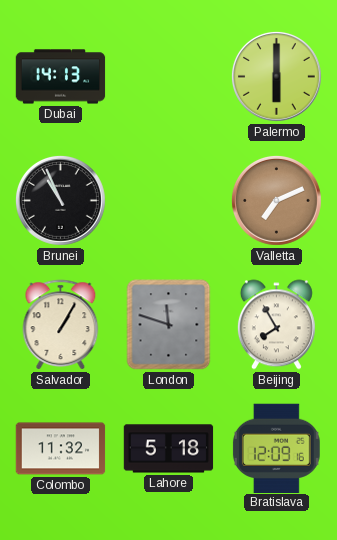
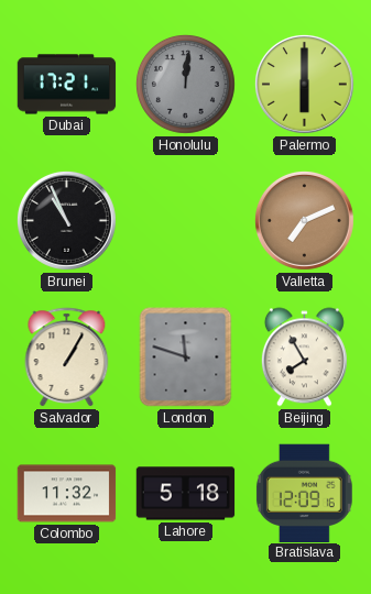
Dubai: 14:13 -> 17:21 (67, 85)
Honolulu: none -> 12:01 (186, 85)
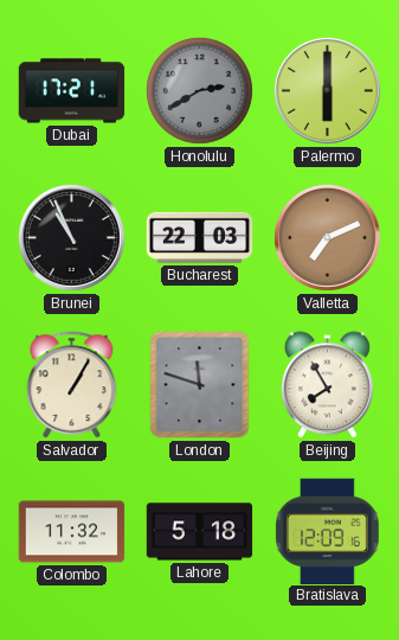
Honolulu: 12:01 -> 2:40 (200, 91)
Bucharest: none -> 22:03 (200, 237)
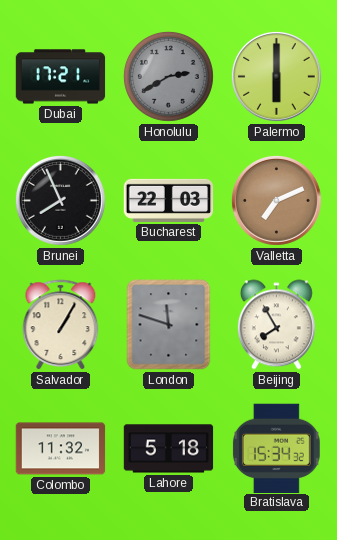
Brunei: 10:56 -> 7:56 (60, 200)
Bratislava: 12:09 -> 15:34 (276, 448)
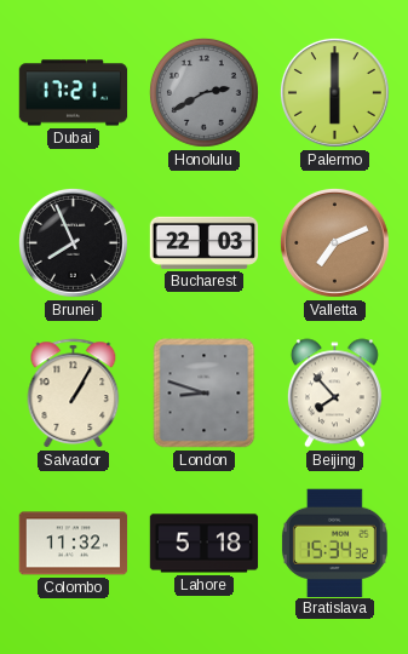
London: 11:48 -> 8:48 (205, 394)
Beijing: 7:55 -> 7:53 (334, 394)
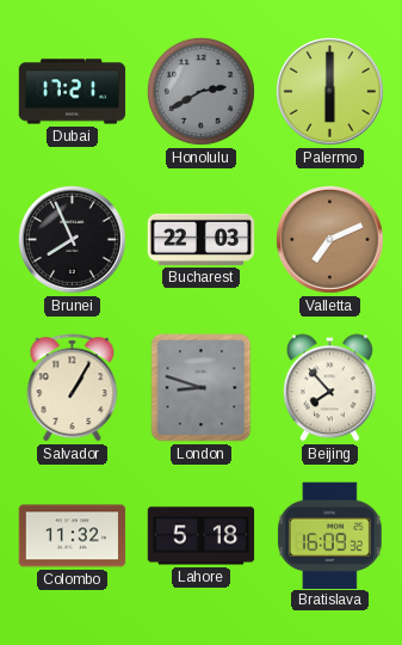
Bratislava: 15:34 -> 16:09 (329, 535)
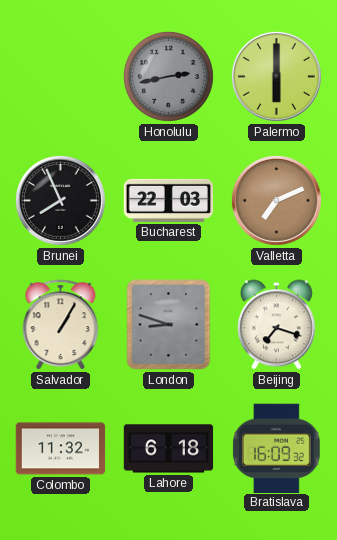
Dubai: 17:21 -> none (73, 92)
Honolulu: 2:40 -> 2:43 (169, 77)
Beijing: 7:53 -> 7:18 (276, 325)
Lahore: 5:18 -> 6:18 (169, 449)
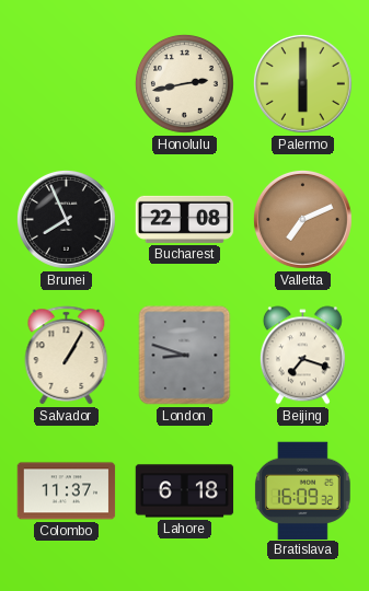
Honolulu dial: grey -> cream (185, 84)
Bucharest: 22:03 -> 22:08 (185, 219)
Colombo: 11:32 -> 11:37 (67, 491)
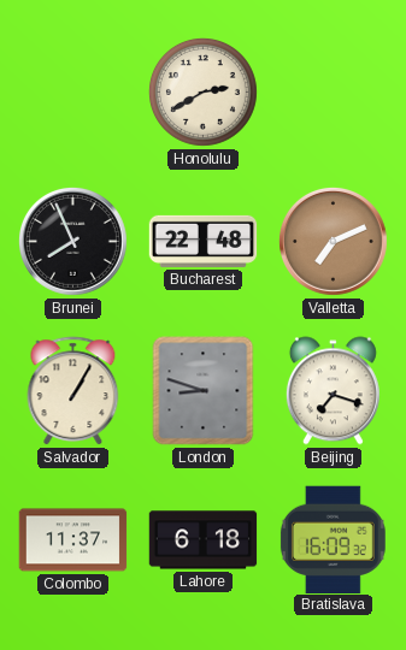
Honolulu: 2:43 -> 2:40 (204, 93)
Palermo: 6:00 -> none (302, 83)
Bucharest: 22:08 -> 22:48 (204, 241)
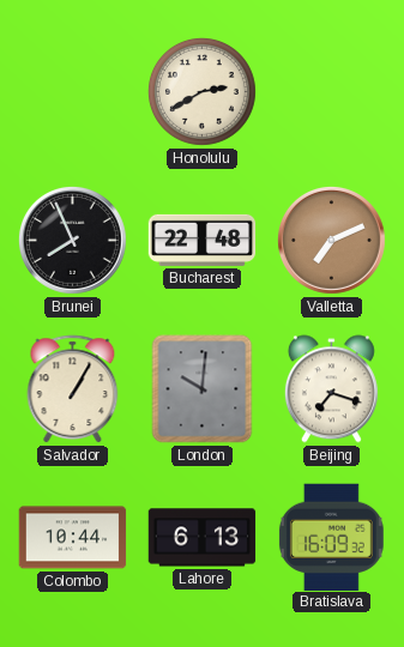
London: 8:48 -> 10:01 (203, 389)
Colombo: 11:37 -> 10:44 (73, 538)
Lahore: 6:18 -> 6:13 (203, 538)
